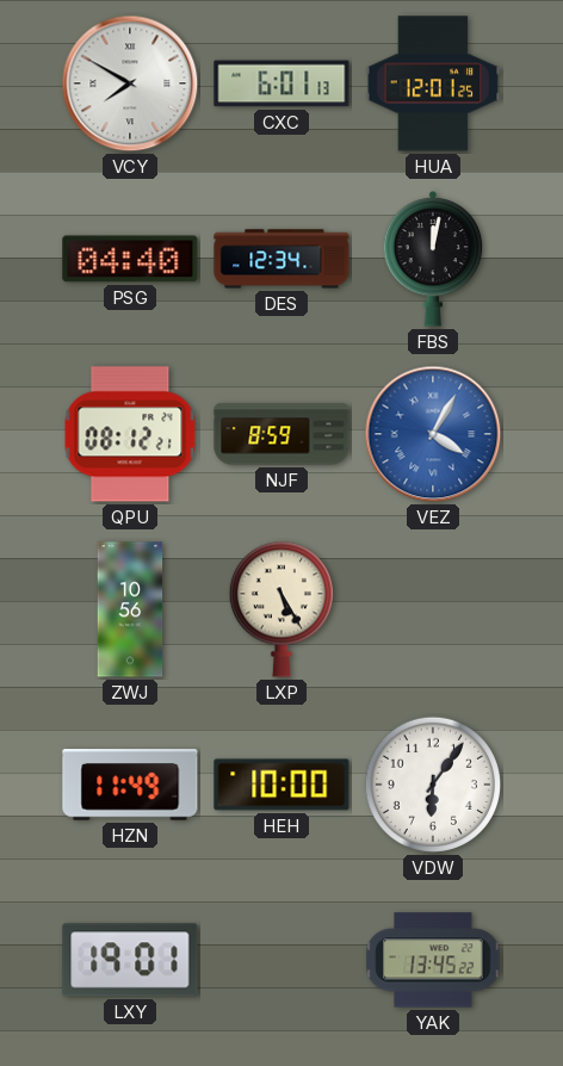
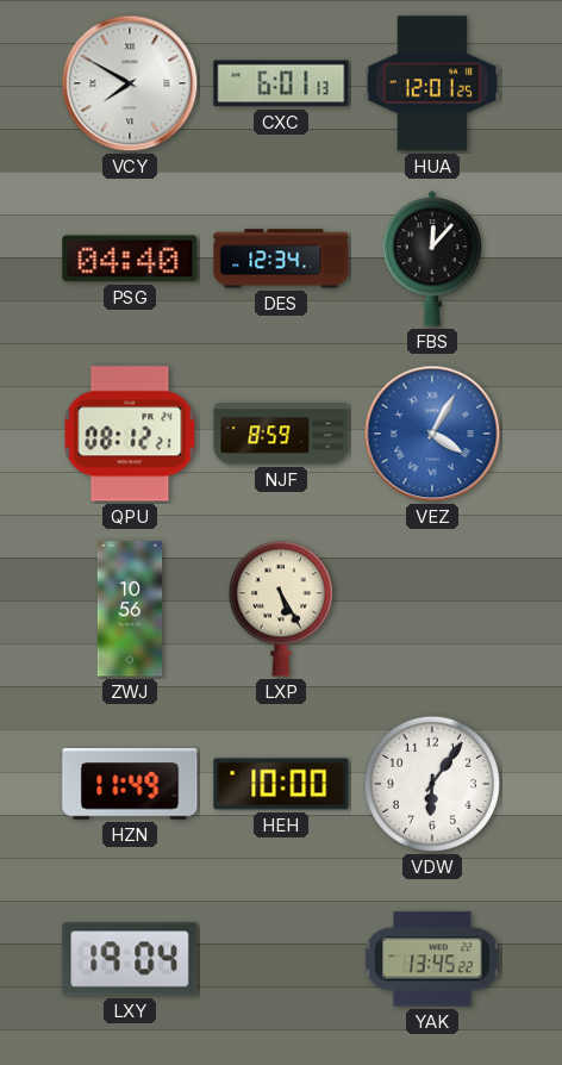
FBS: 12:02 -> 12:07 (432, 259)
LXY: 19:01 -> 19:04 (130, 959)
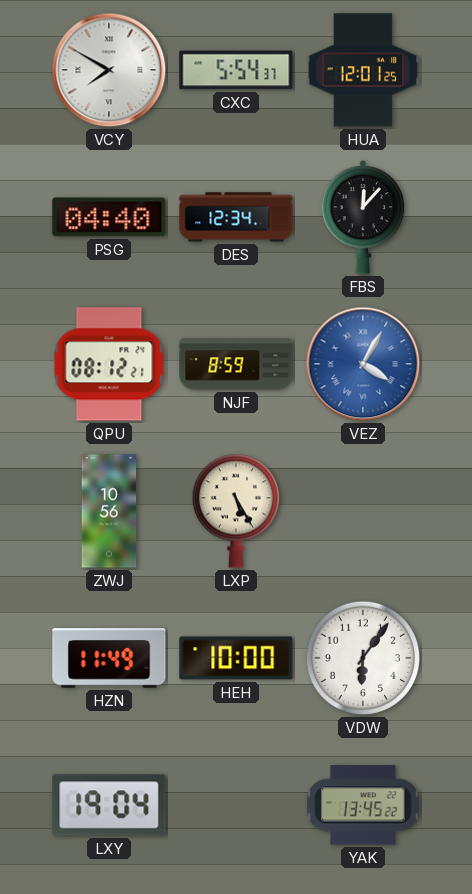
CXC: 6:01 -> 5:54 (236, 70)
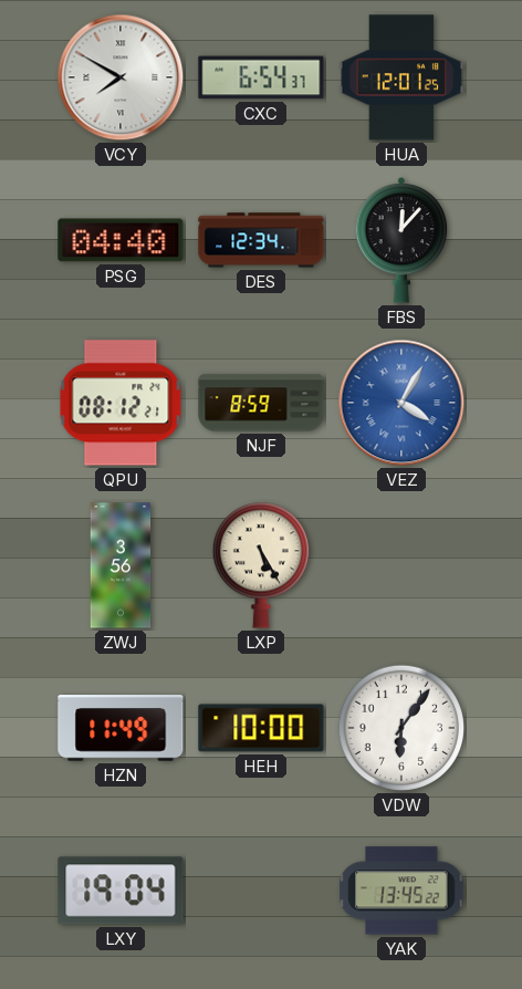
CXC: 5:54 -> 6:54 (261, 77)
ZWJ: 10:56 -> 3:56 (121, 565)
